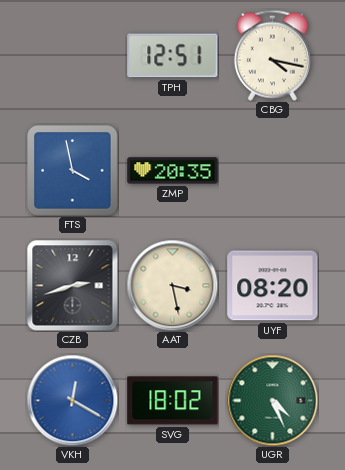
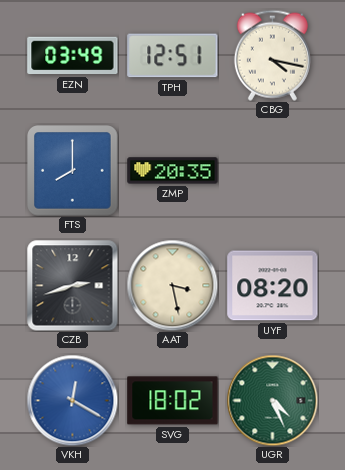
EZN: none -> 03:49 (73, 56)
FTS: 3:58 -> 8:00 (73, 171)
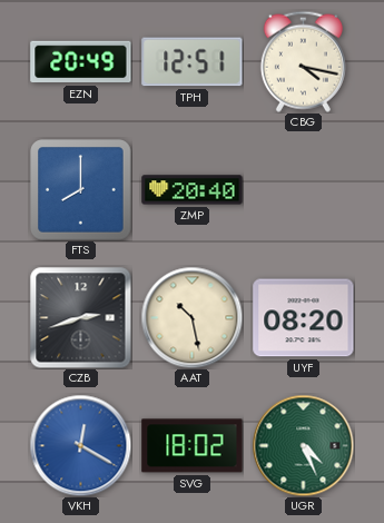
EZN: 03:49 -> 20:49 (81, 62)
ZMP: 20:35 -> 20:40 (193, 190)
AAT: 3:28 -> 10:28 (191, 317)
